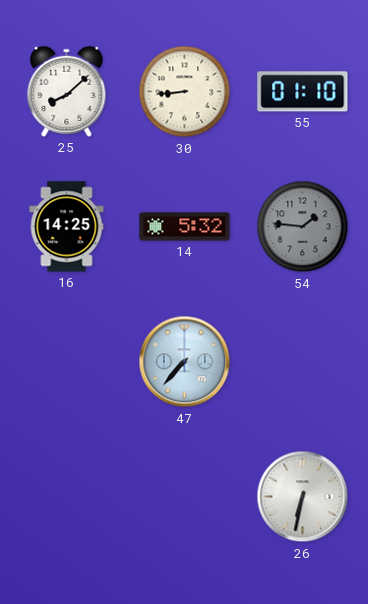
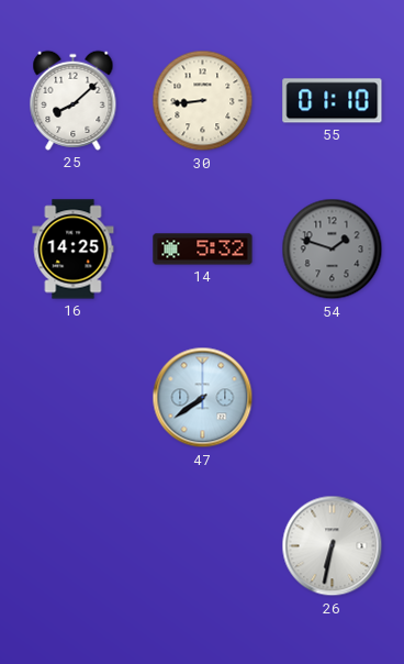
54: 1:46 -> 1:48 (333, 250)
47: 7:37 -> 7:39 (203, 398)
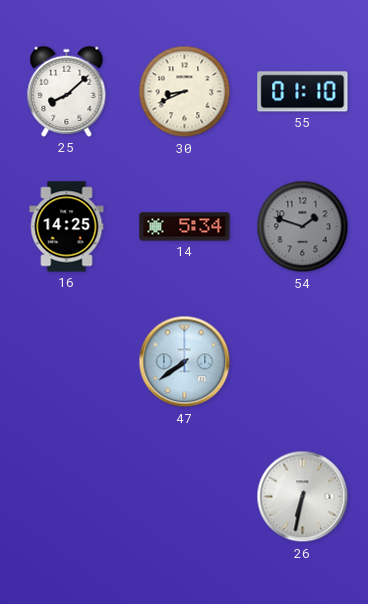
30: 8:44 -> 8:41 (185, 92)
14: 5:32 -> 5:34 (185, 227)
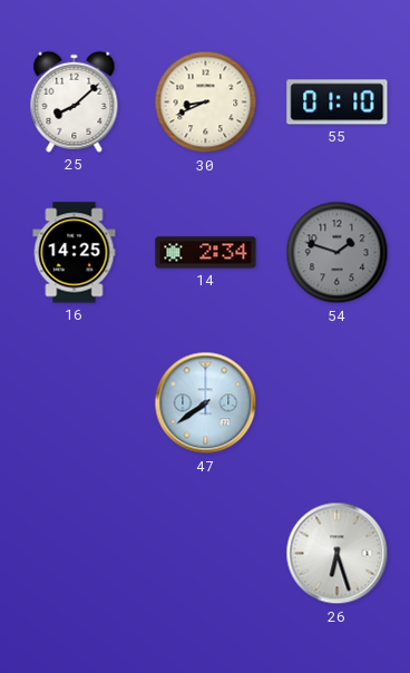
14: 5:34 -> 2:34 (206, 253)
26: 6:32 -> 6:27 (338, 554)
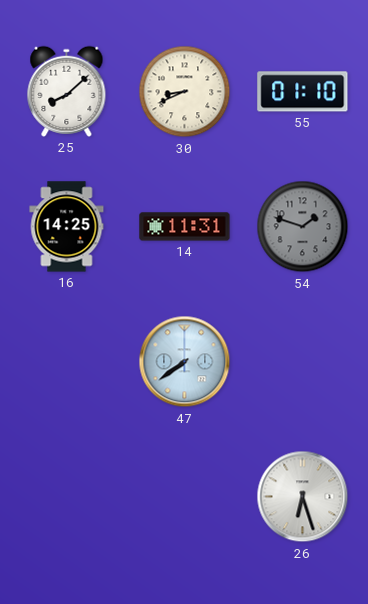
14: 2:34 -> 11:31 (185, 227)
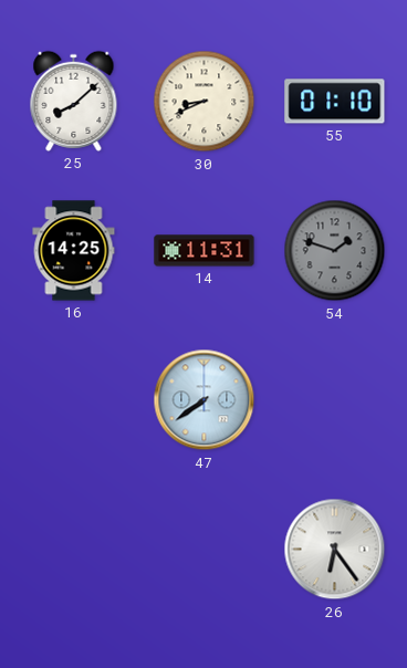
26: 6:27 -> 6:24 (335, 550)
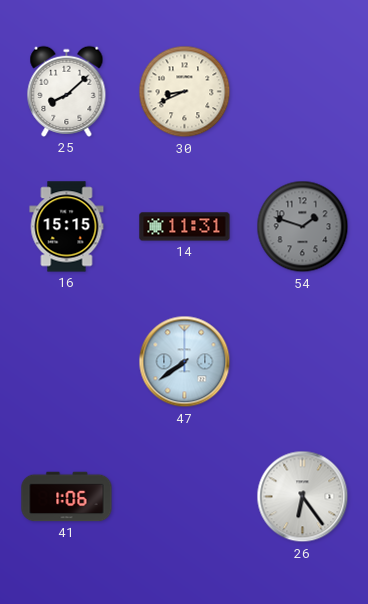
55: 01:10 -> none (335, 102)
16: 14:25 -> 15:15 (67, 227)
41: none -> 1:06 (67, 497)
